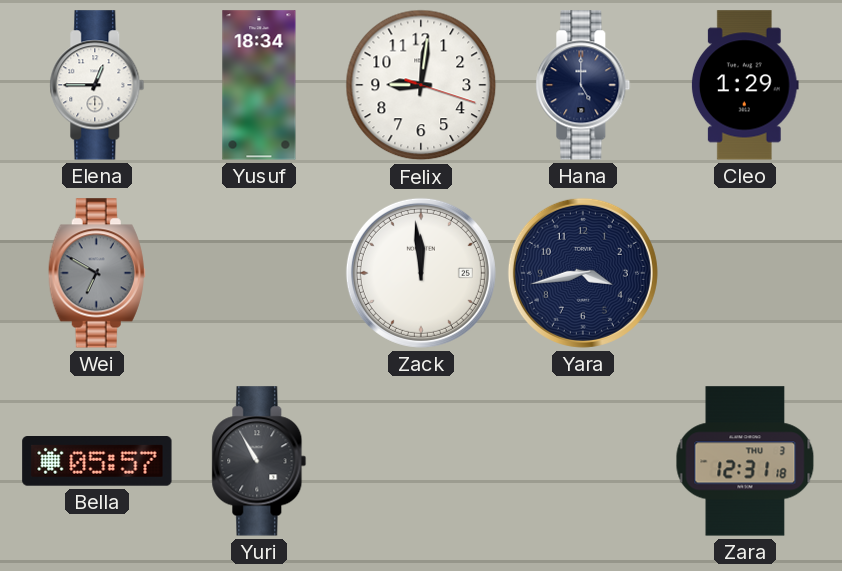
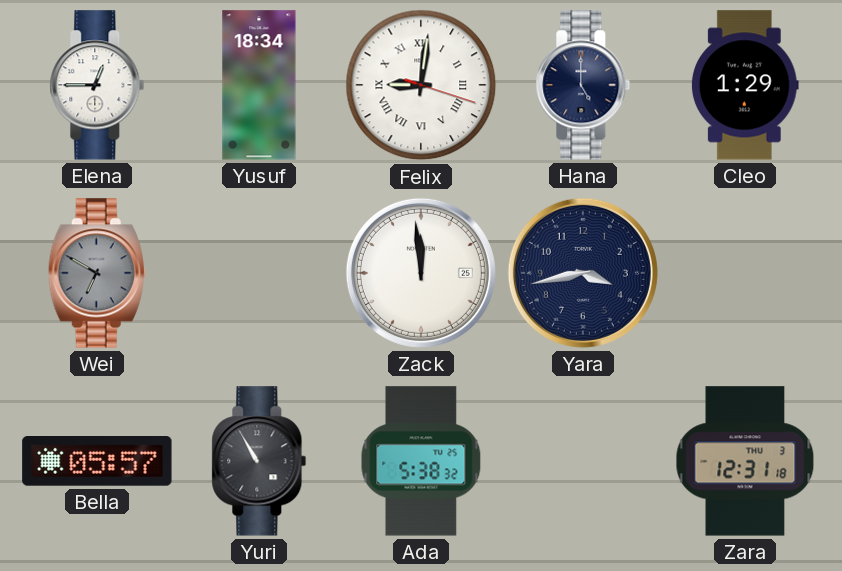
Felix numerals: Arabic -> Roman (421, 85)
Ada: none -> 5:38 (421, 461)
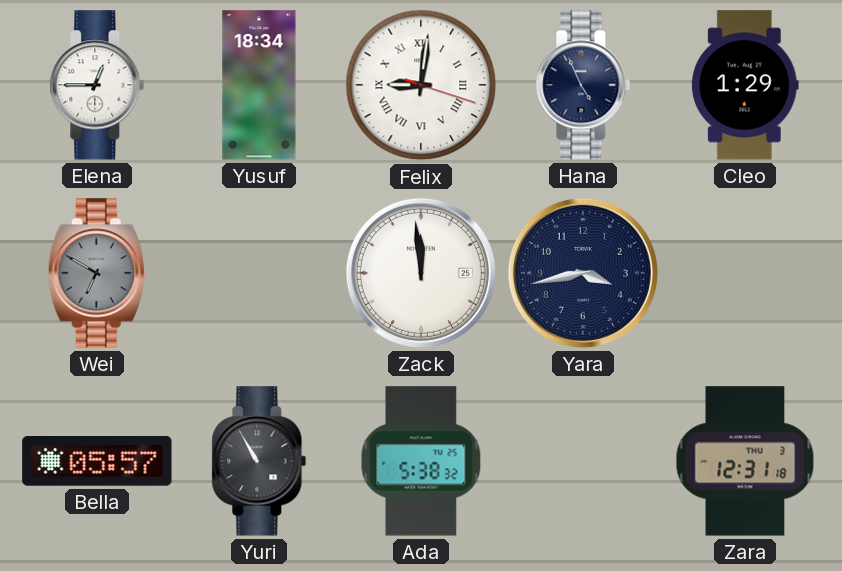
Hana: 5:00 -> 4:56 (583, 85)
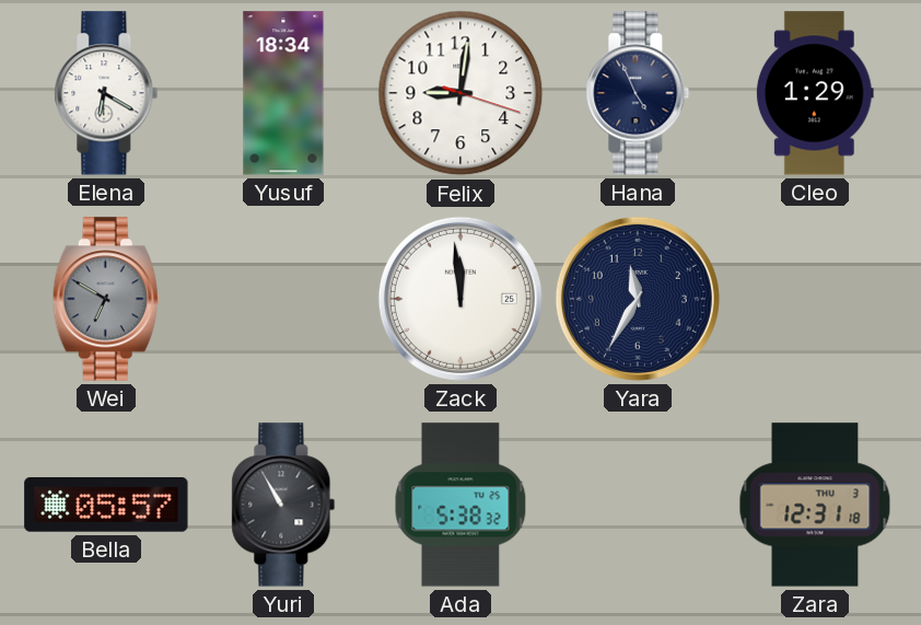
Elena: 12:45 -> 6:20 (106, 93)
Felix numerals: Roman -> Arabic (460, 93)
Yara: 3:43 -> 11:35 (638, 299)
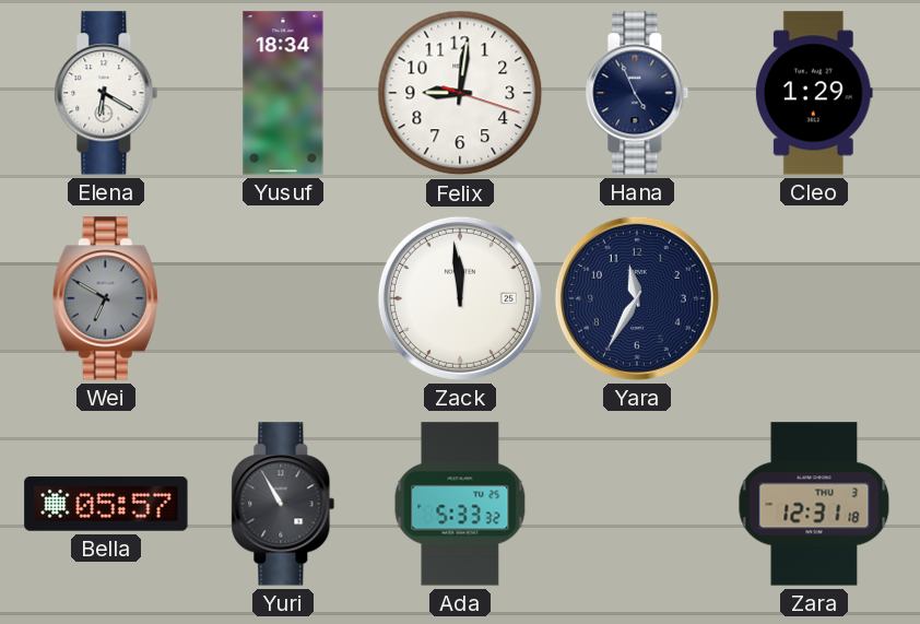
Ada: 5:38 -> 5:33 (460, 504)
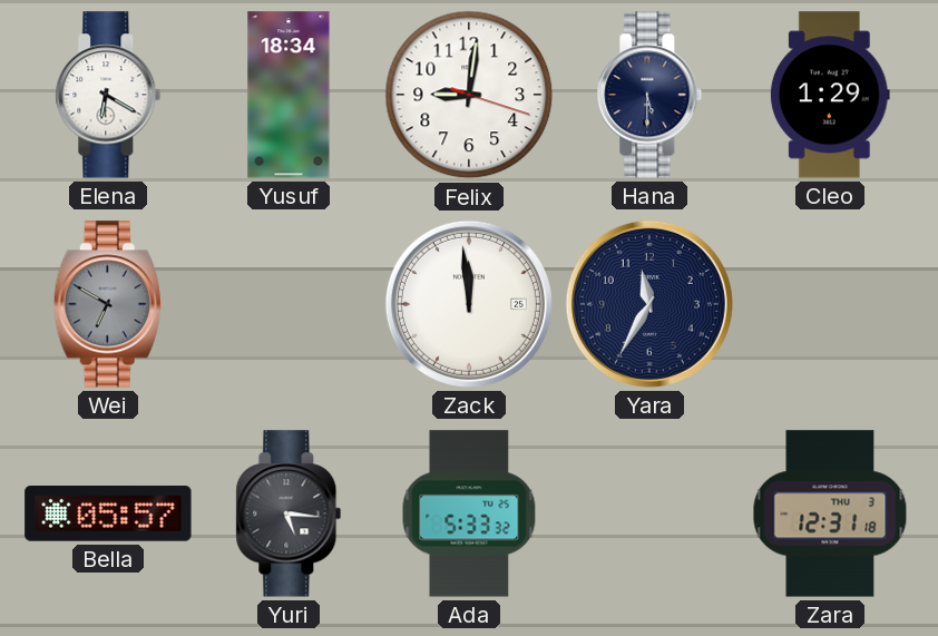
Hana: 4:56 -> 5:30 (649, 95)
Yuri: 10:55 -> 5:16 (289, 513)
